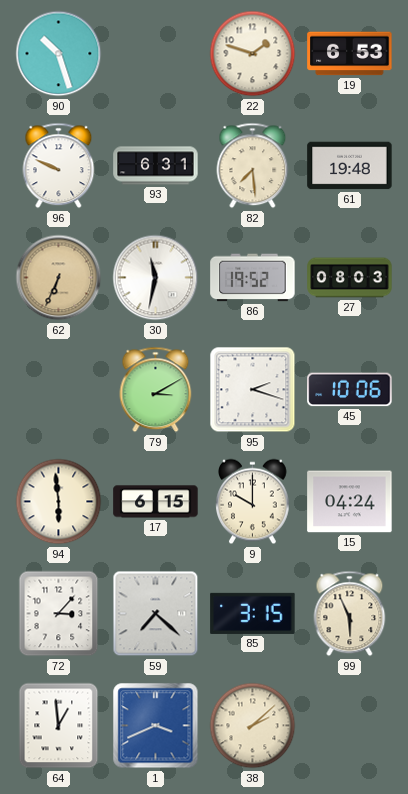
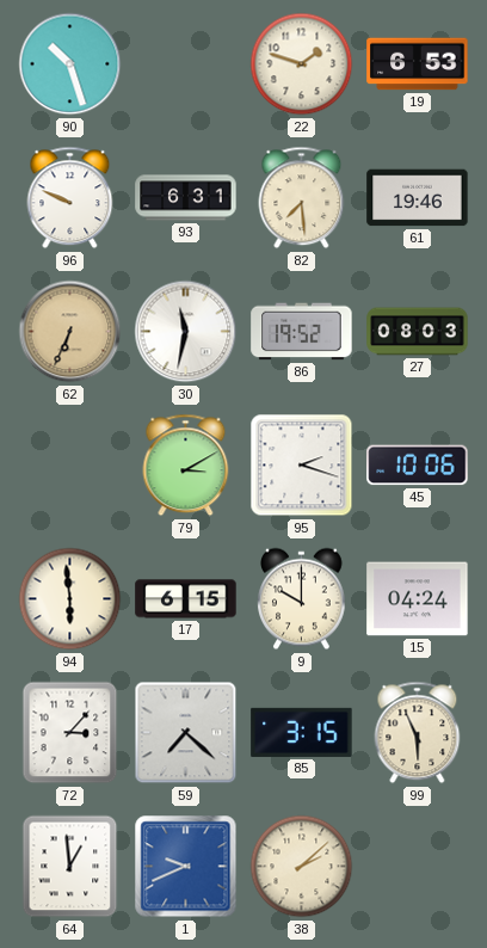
61: 19:48 -> 19:46 (418, 198)
1: 3:41 -> 9:41 (186, 867)
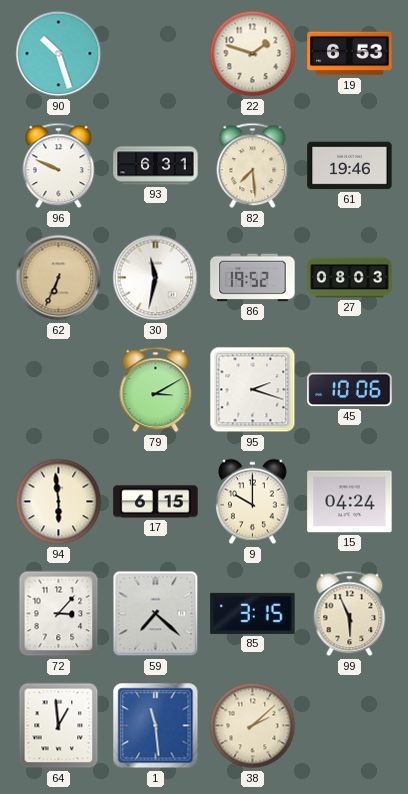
1: 9:41 -> 11:29 (156, 726)
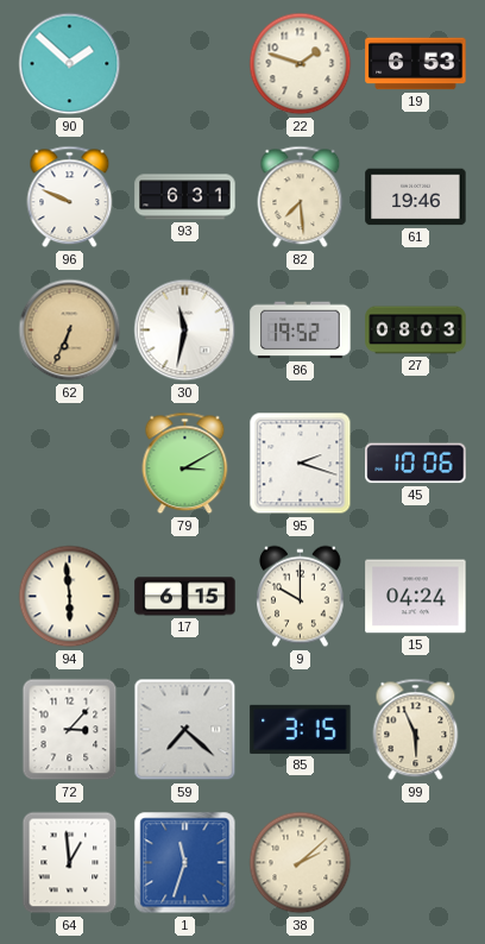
90: 10:27 -> 1:52 (70, 64)
1: 11:29 -> 11:33 (185, 863)
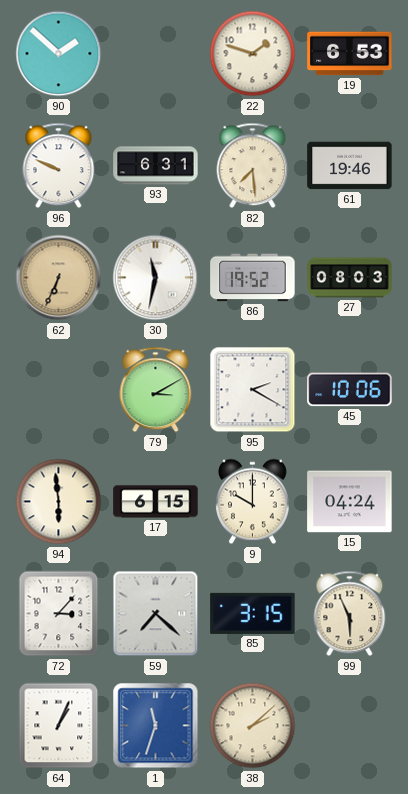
95: 2:18 -> 2:20 (253, 390)
64: 12:59 -> 1:04 (59, 726)
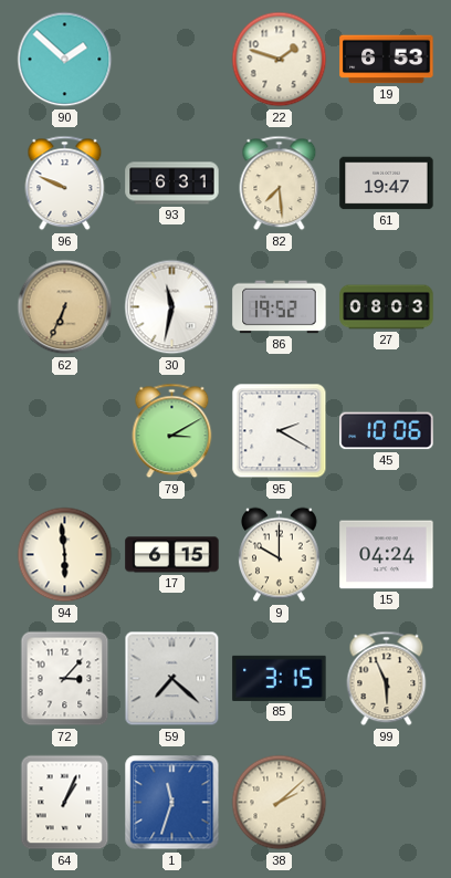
61: 19:46 -> 19:47 (387, 184)
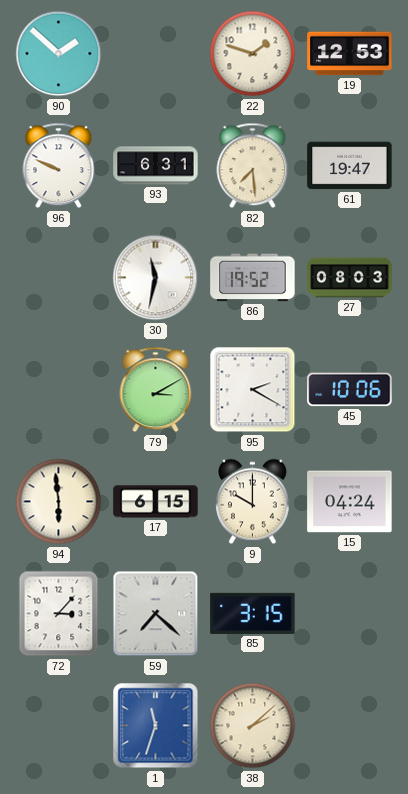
19: 6:53 -> 12:53 (350, 54)
62: 6:34 -> none (65, 307)
99: 5:56 -> none (387, 679)
64: 1:04 -> none (65, 803)
